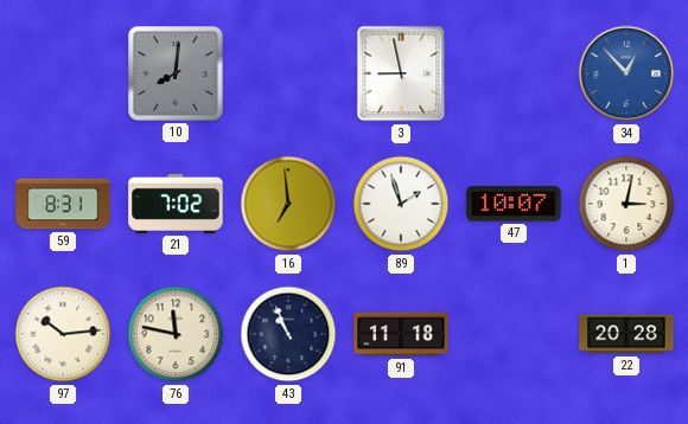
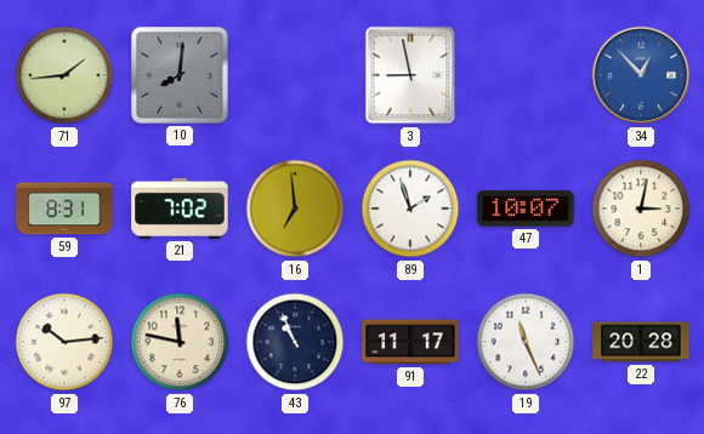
71: none -> 1:44 (64, 75)
91: 11:18 -> 11:17 (410, 342)
19: none -> 11:26 (526, 342)
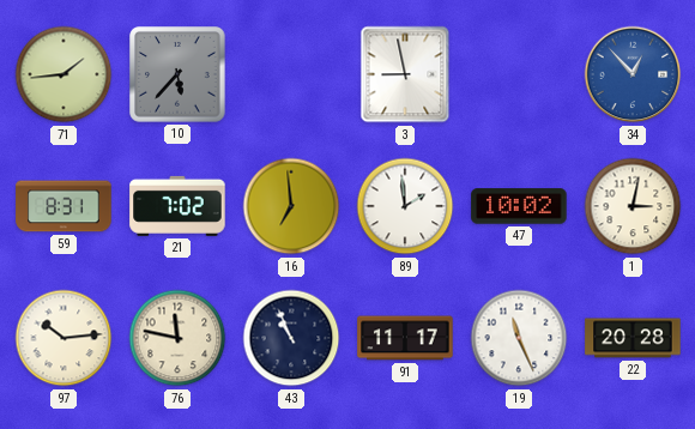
10: 8:01 -> 5:37 (177, 74)
89: 1:57 -> 1:59 (405, 206)
47: 10:07 -> 10:02 (519, 206)
